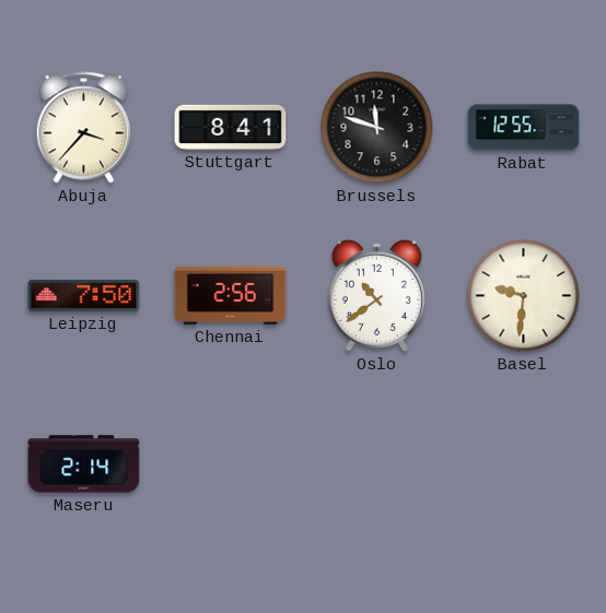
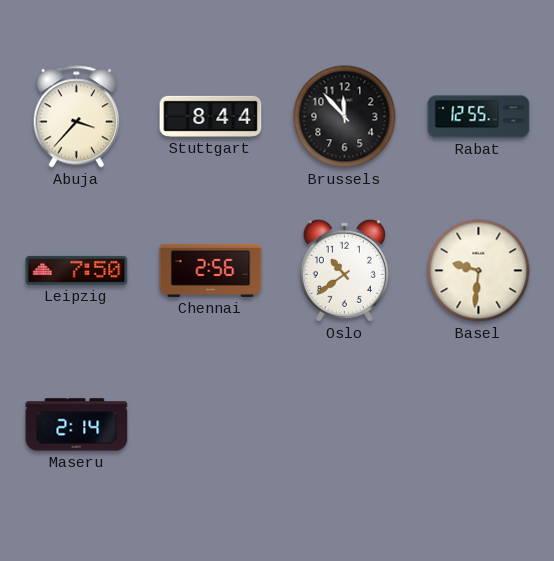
Stuttgart: 8:41 -> 8:44 (211, 116)
Brussels: 11:48 -> 11:53 (345, 117)
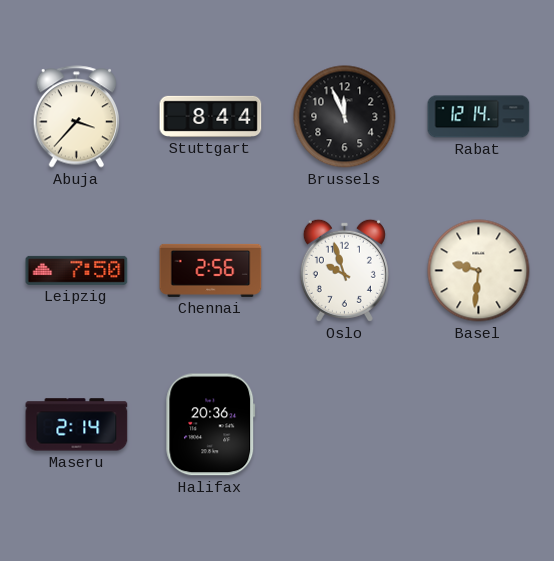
Brussels: 11:53 -> 11:56 (345, 117)
Rabat: 12:55 -> 12:14 (479, 117)
Oslo: 10:39 -> 9:57 (344, 270)
Halifax: none -> 20:36 (211, 425)
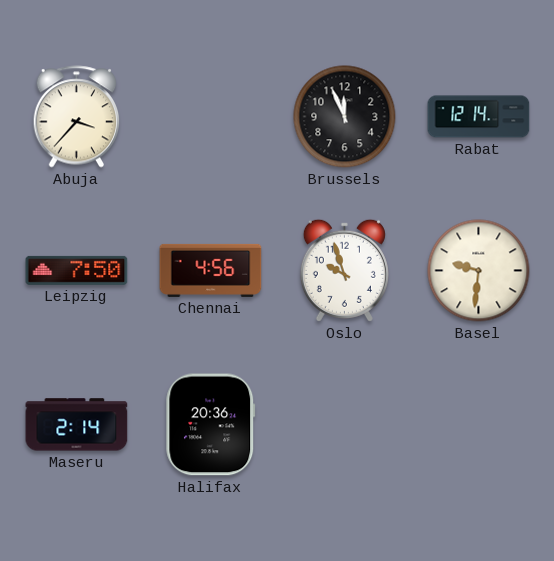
Stuttgart: 8:44 -> none (211, 116)
Chennai: 2:56 -> 4:56 (211, 270)
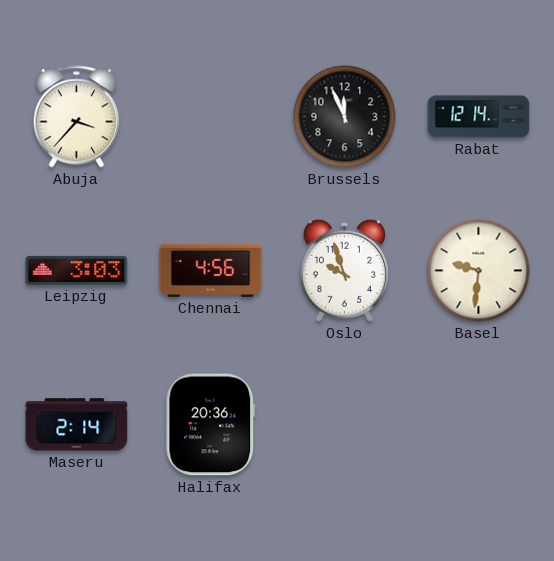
Leipzig: 7:50 -> 3:03 (77, 270)
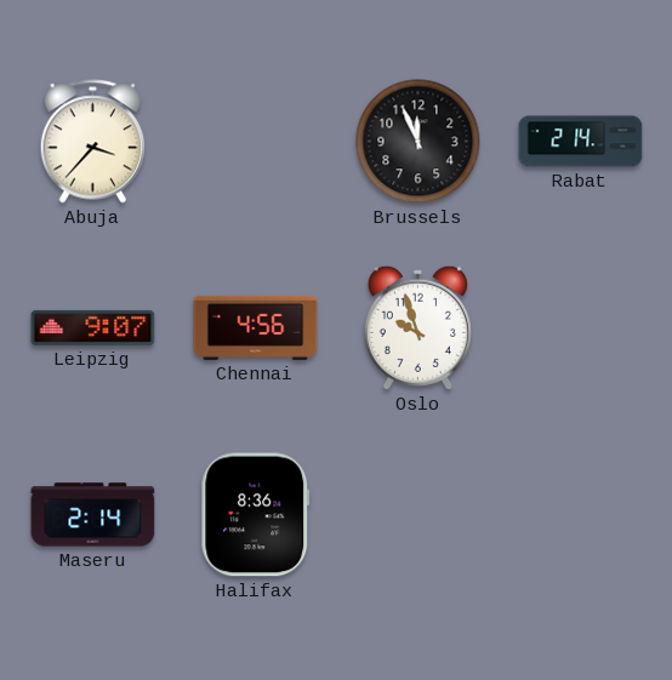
Rabat: 12:14 -> 2:14 (581, 142)
Leipzig: 3:03 -> 9:07 (93, 327)
Basel: 9:31 -> none (479, 271)
Halifax: 20:36 -> 8:36 (256, 515)
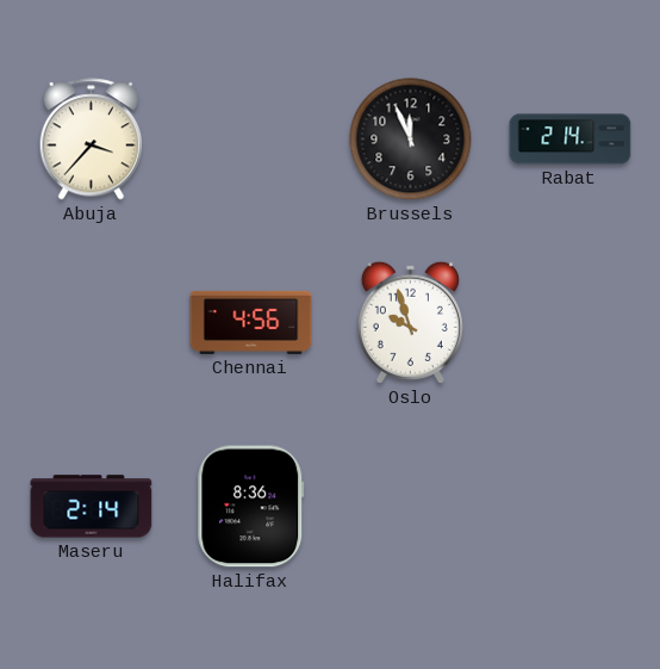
Leipzig: 9:07 -> none (93, 327)
